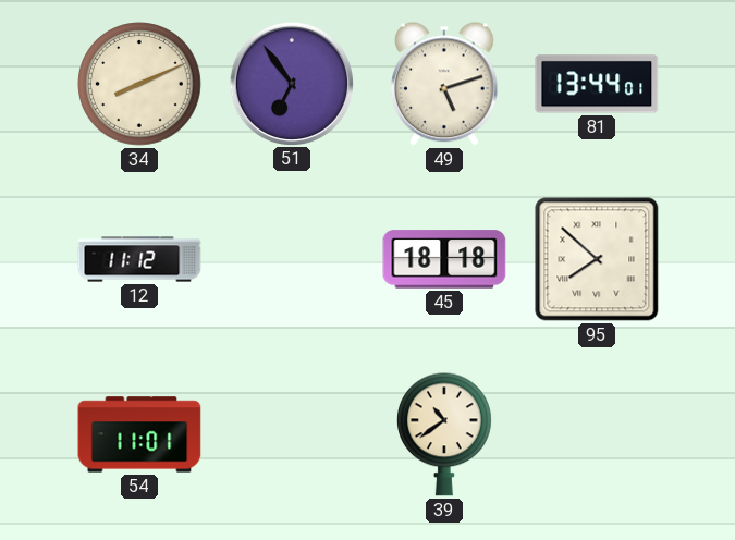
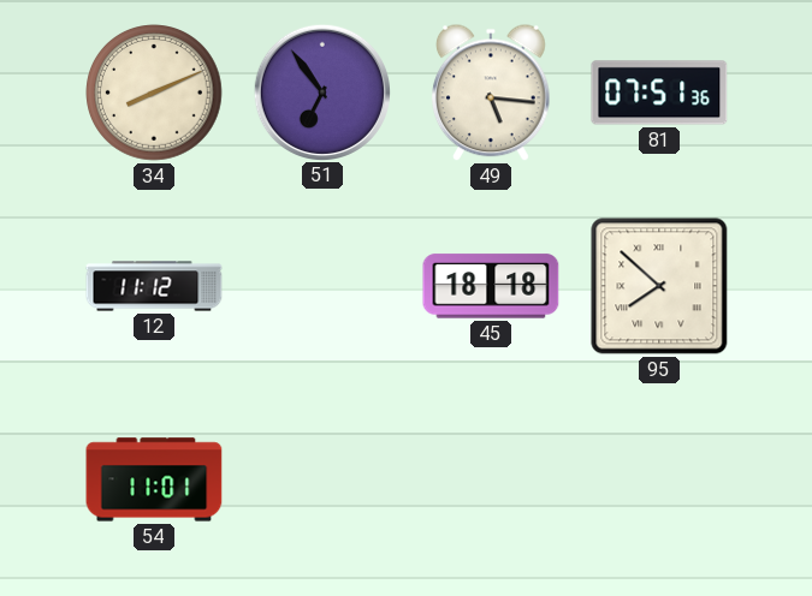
49: 5:12 -> 5:16 (492, 93)
81: 13:44 -> 07:51 (659, 93)
39: 10:39 -> none (445, 434)
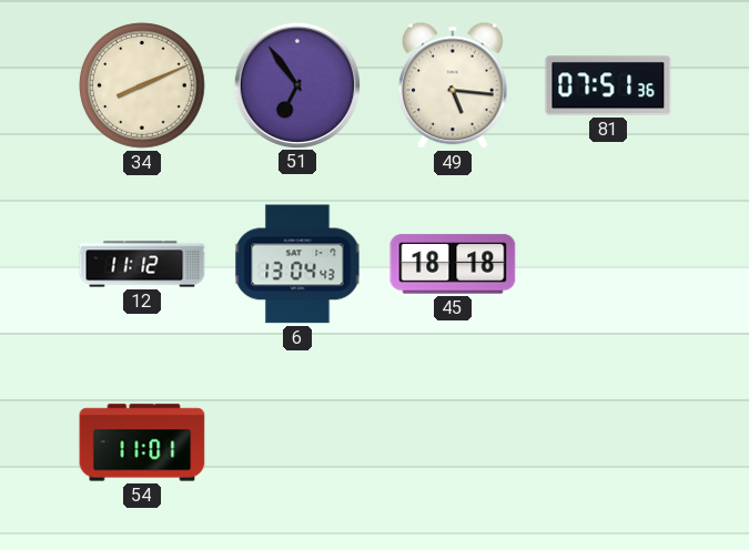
6: none -> 13:04 (297, 264)
95: 7:52 -> none (659, 286)
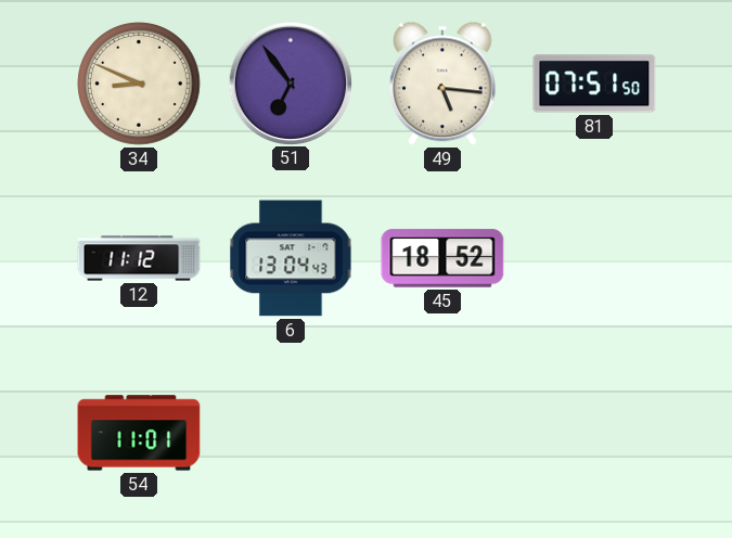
34: 8:11 -> 8:49 (139, 84)
81: 07:51:36 -> 07:51:50 (594, 84)
45: 18:18 -> 18:52 (442, 258)
